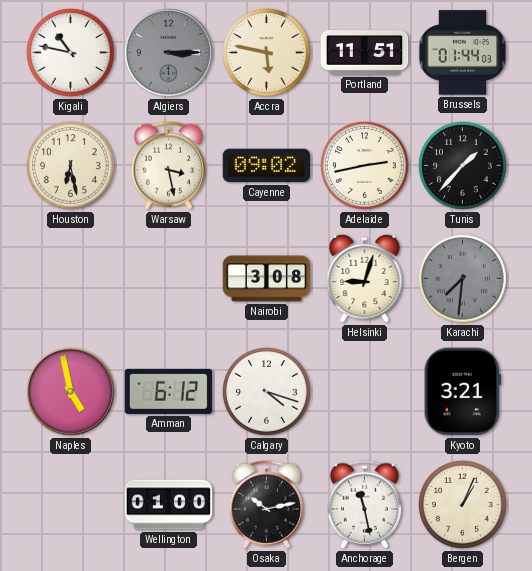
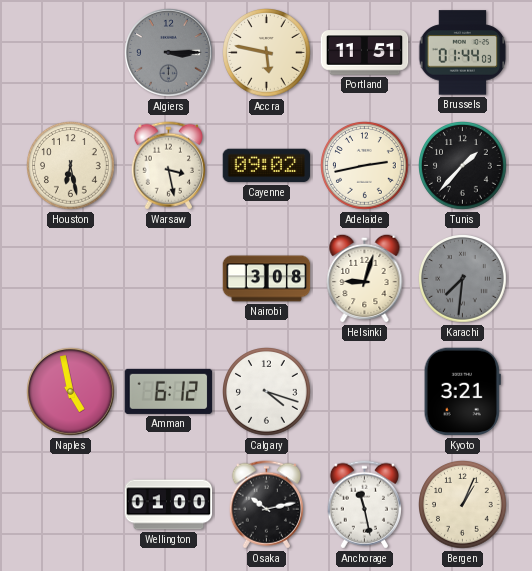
Kigali: 10:47 -> none (71, 53)
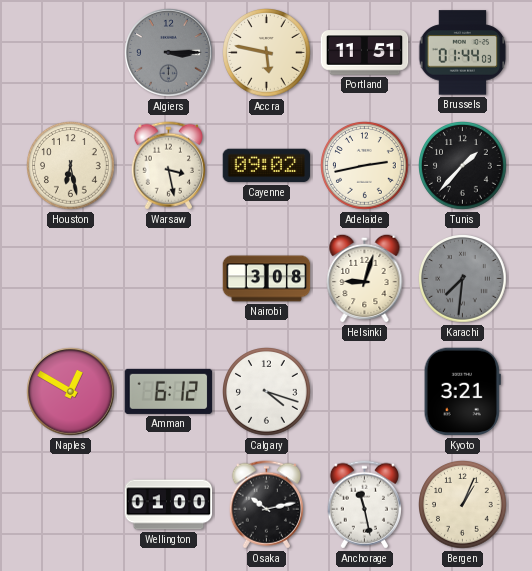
Naples: 4:58 -> 12:50 (71, 392)
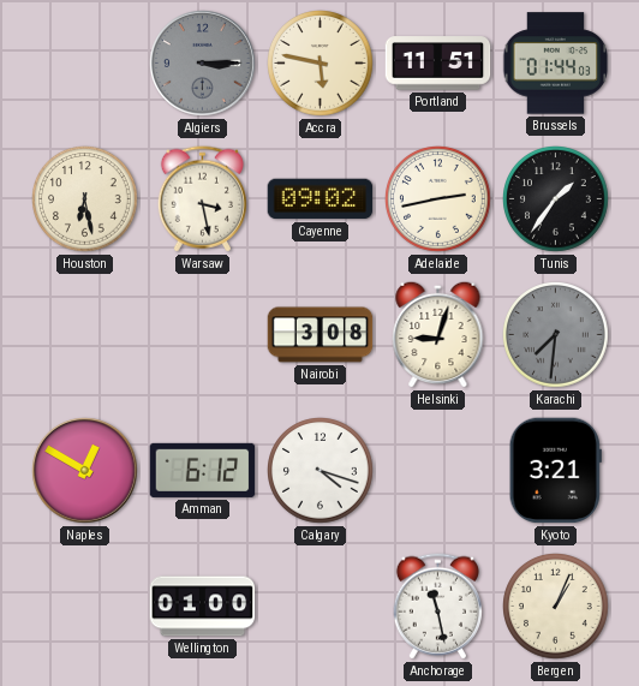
Tunis: 1:37 -> 1:36 (556, 199)
Osaka: 10:13 -> none (266, 505)
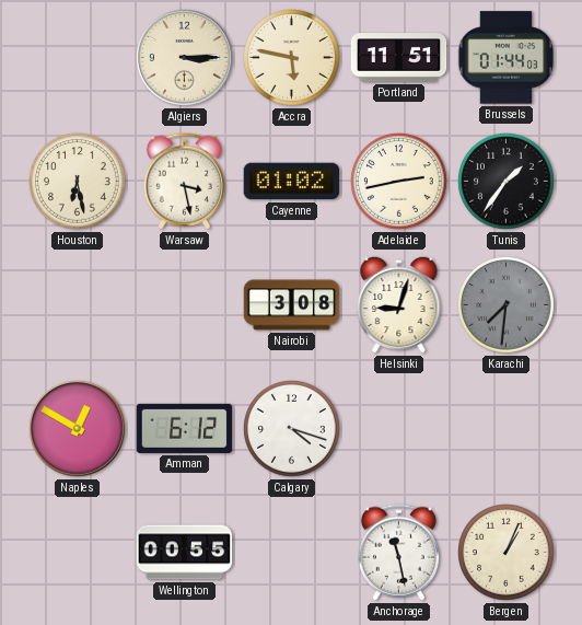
Algiers dial: grey -> cream (185, 58)
Cayenne: 09:02 -> 01:02 (292, 182)
Kyoto: 3:21 -> none (555, 471)
Wellington: 01:00 -> 00:55 (185, 553)
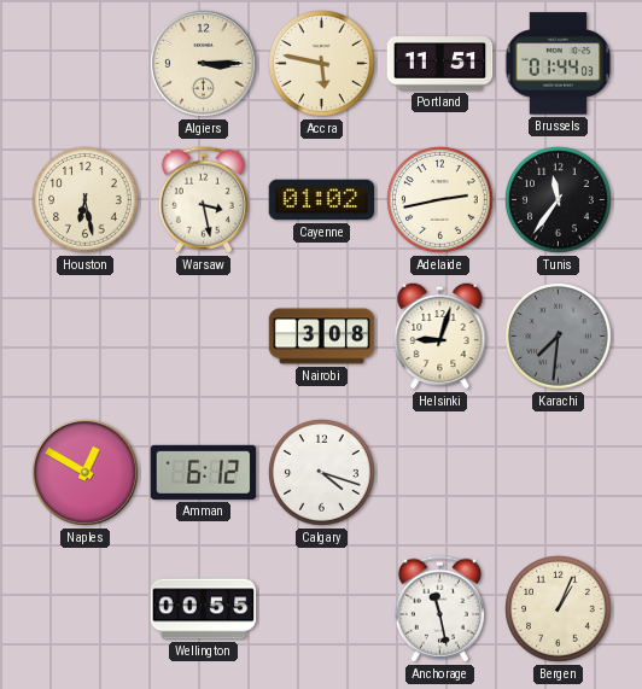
Tunis: 1:36 -> 11:36 (559, 200)
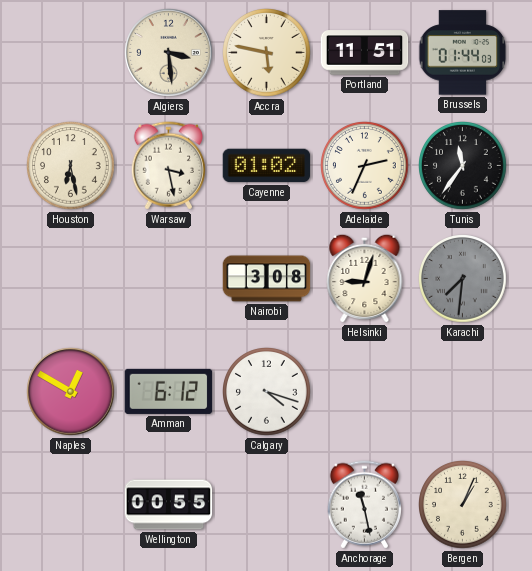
Algiers: 3:15 -> 3:29 (169, 53)
Adelaide: 2:43 -> 2:34 (365, 166)
